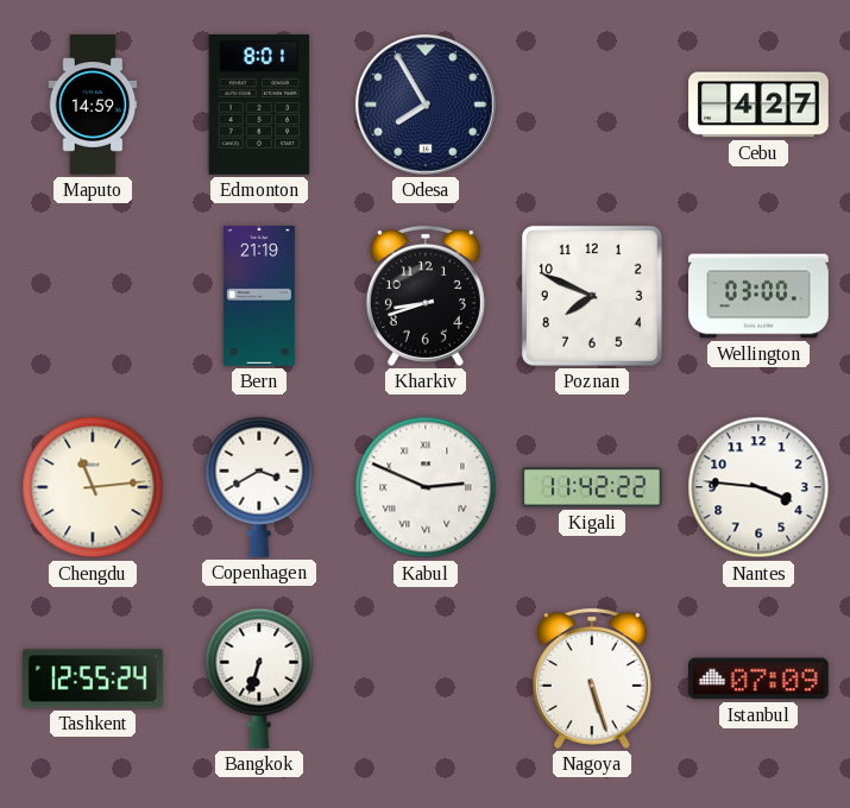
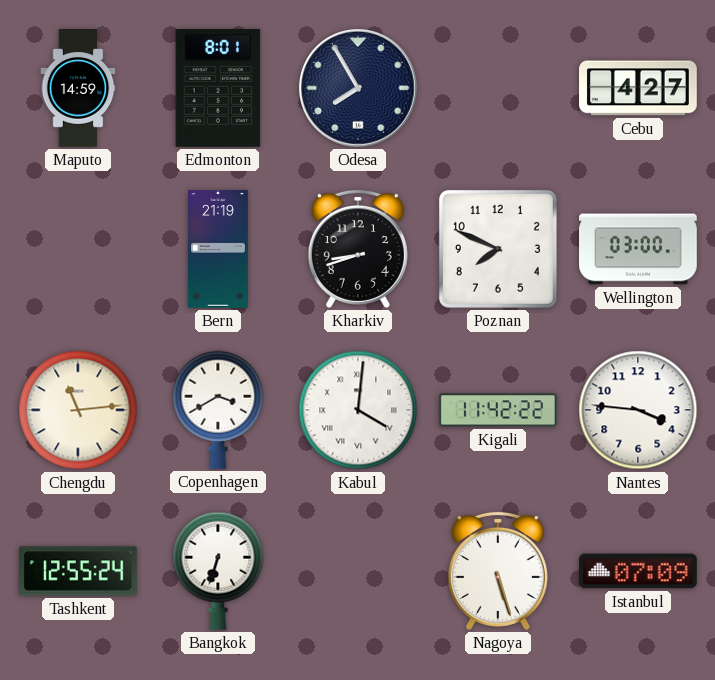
Kabul: 2:49 -> 4:01 (358, 410)
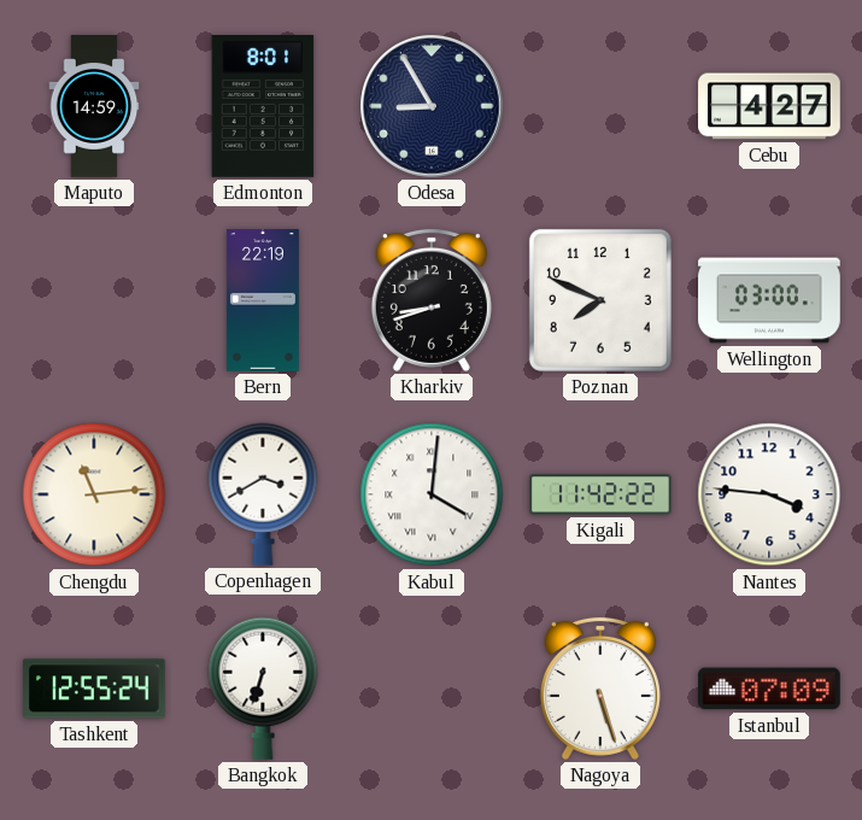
Odesa: 7:55 -> 8:55 (433, 107)
Bern: 21:19 -> 22:19 (263, 300)
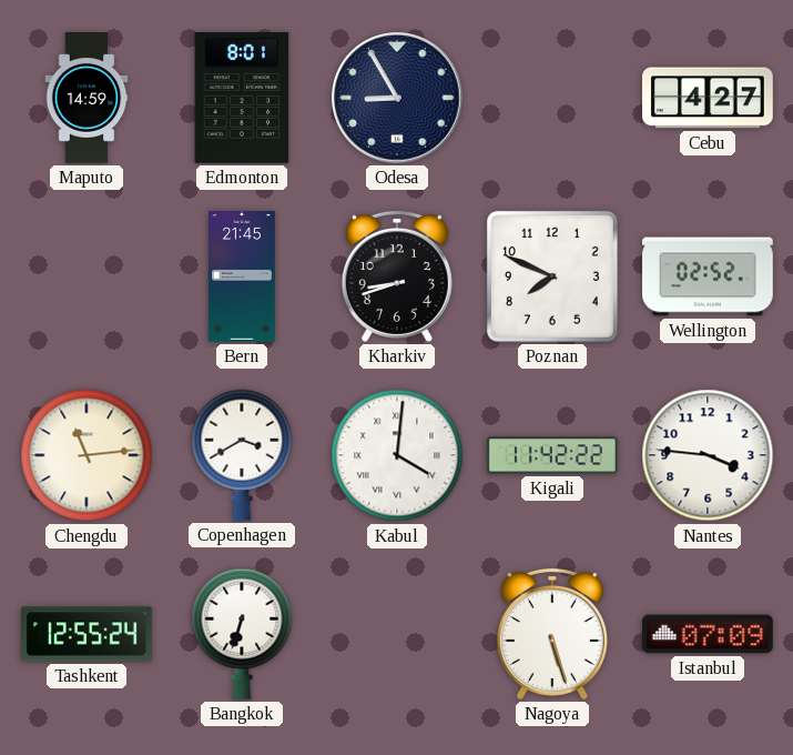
Bern: 22:19 -> 21:45 (242, 276)
Wellington: 03:00 -> 02:52 (708, 276)
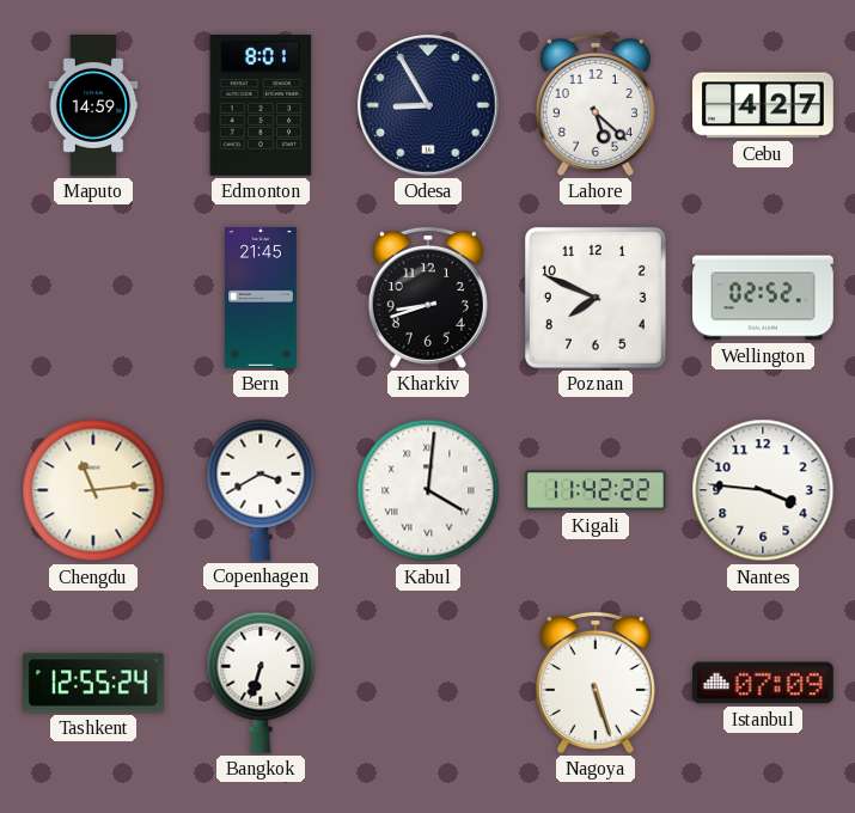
Lahore: none -> 5:22 (596, 105)
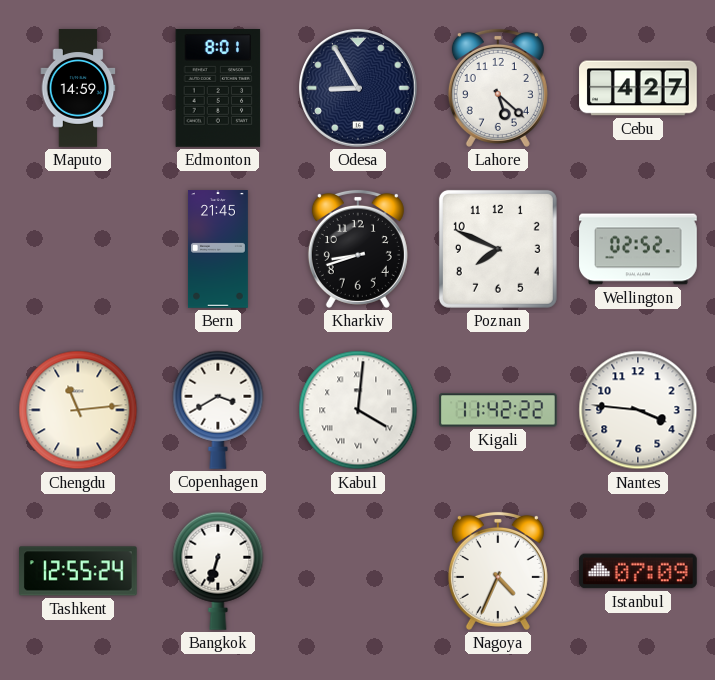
Nagoya: 5:27 -> 4:34 (498, 571)
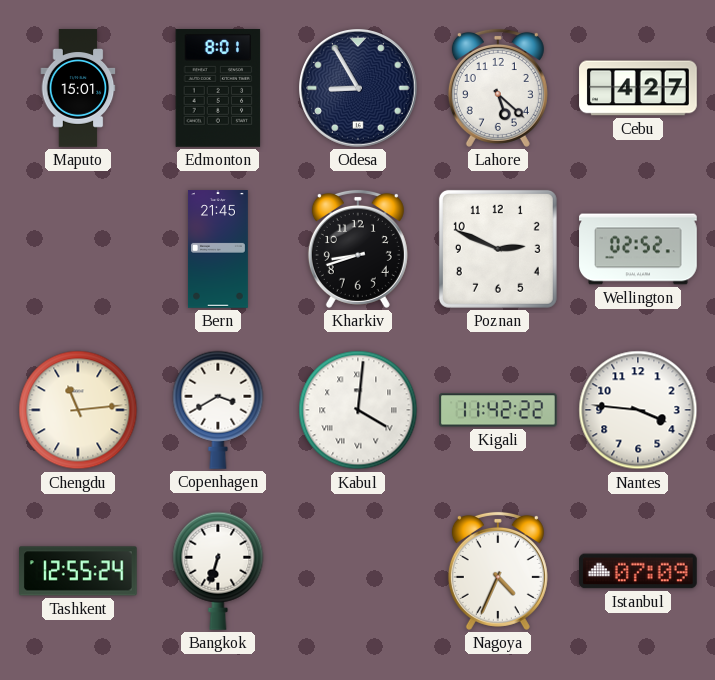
Maputo: 14:59 -> 15:01 (78, 88)
Poznan: 7:49 -> 2:49 (498, 249)
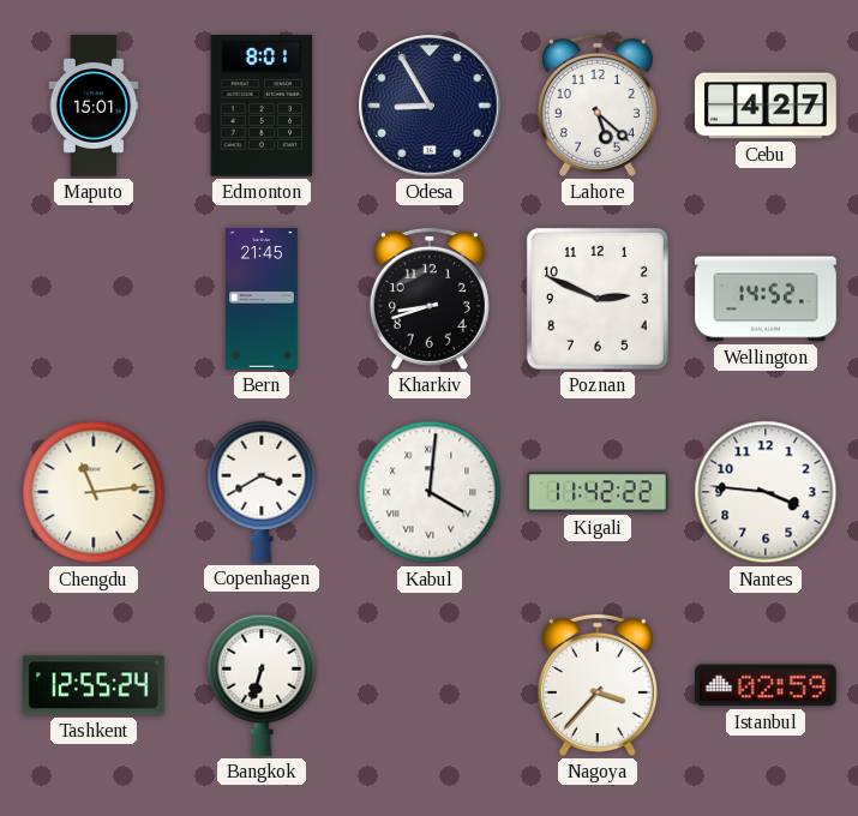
Wellington: 02:52 -> 14:52 (766, 299)
Nagoya: 4:34 -> 3:37 (598, 685)
Istanbul: 07:09 -> 02:59 (767, 685)
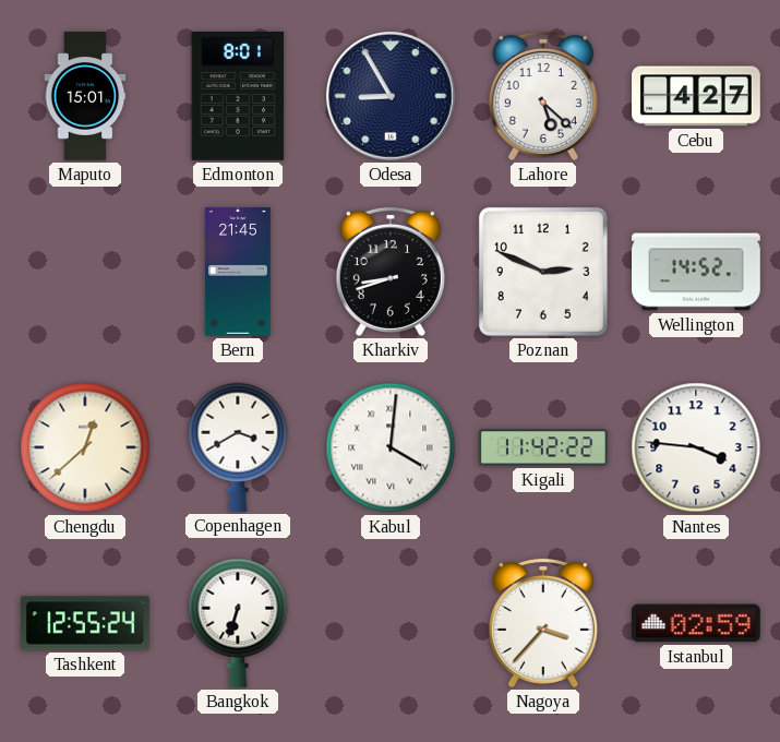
Chengdu: 11:14 -> 12:38 (85, 447)
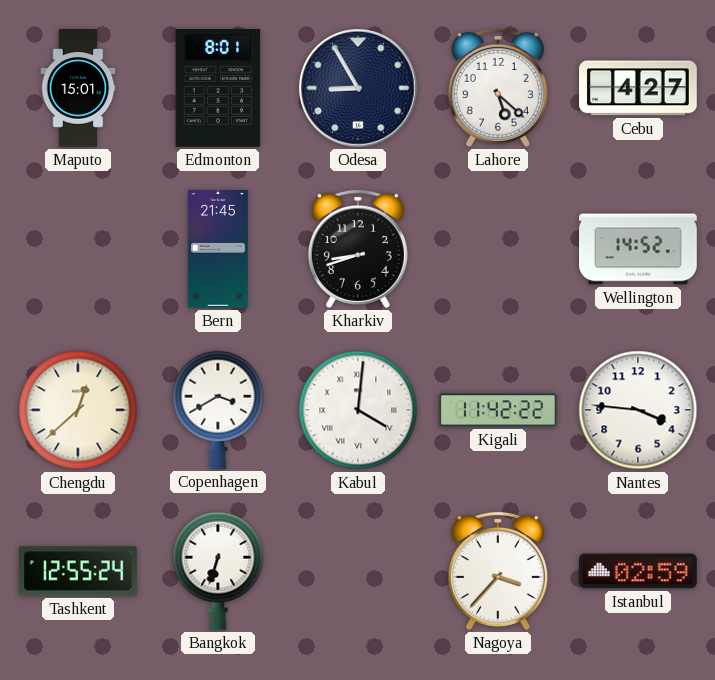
Poznan: 2:49 -> none (543, 272)
